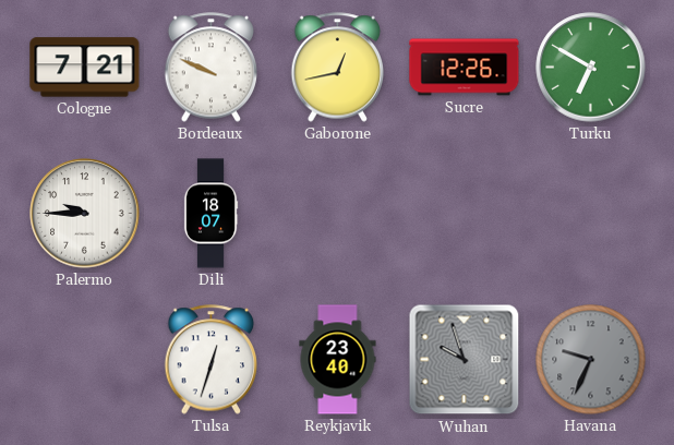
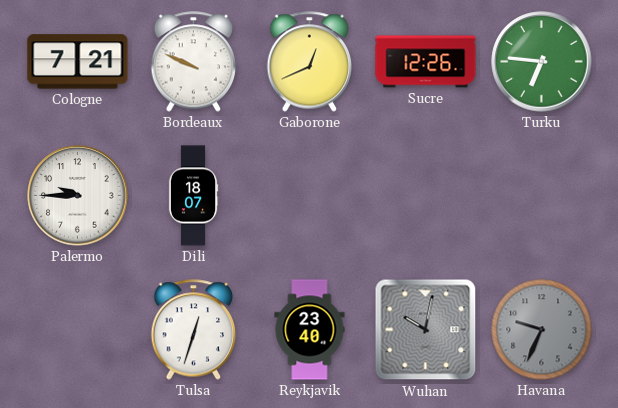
Gaborone: 12:43 -> 12:41 (310, 62)
Turku: 6:50 -> 6:46 (542, 62)
Wuhan: 9:57 -> 10:02 (426, 330)
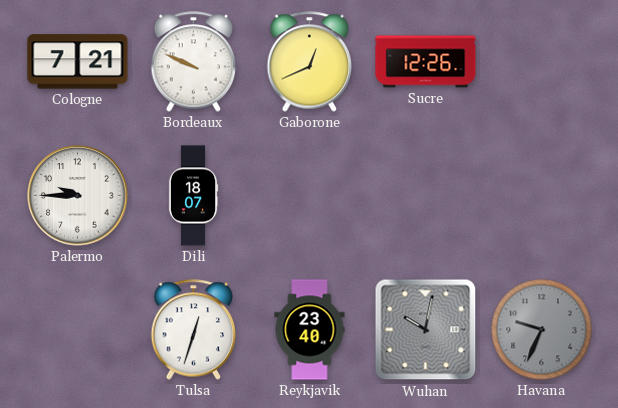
Turku: 6:46 -> none (542, 62)
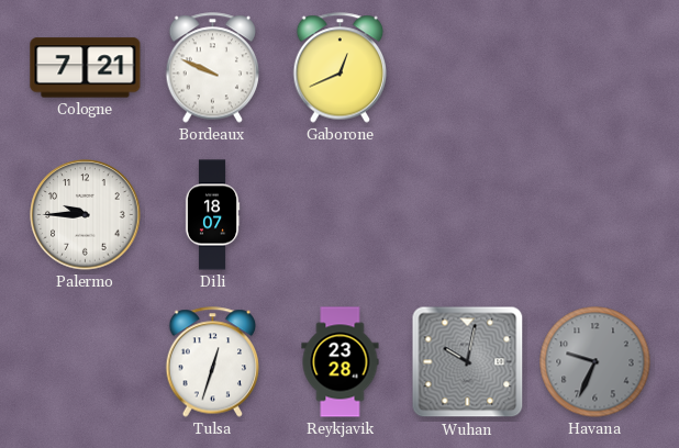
Sucre: 12:26 -> none (426, 62)
Reykjavik: 23:40 -> 23:28 (341, 362)
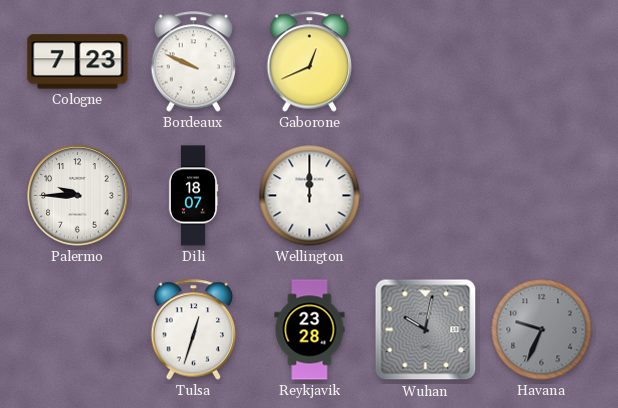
Cologne: 7:21 -> 7:23 (78, 62)
Wellington: none -> 12:00 (310, 196)
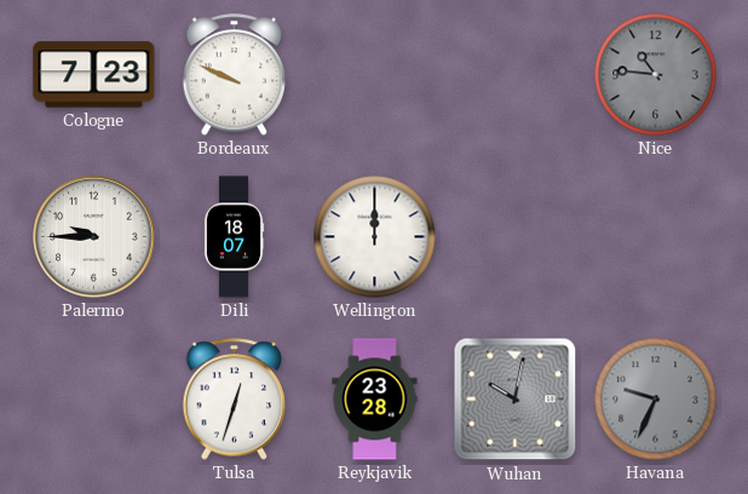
Gaborone: 12:41 -> none (310, 62)
Nice: none -> 10:46 (656, 75)
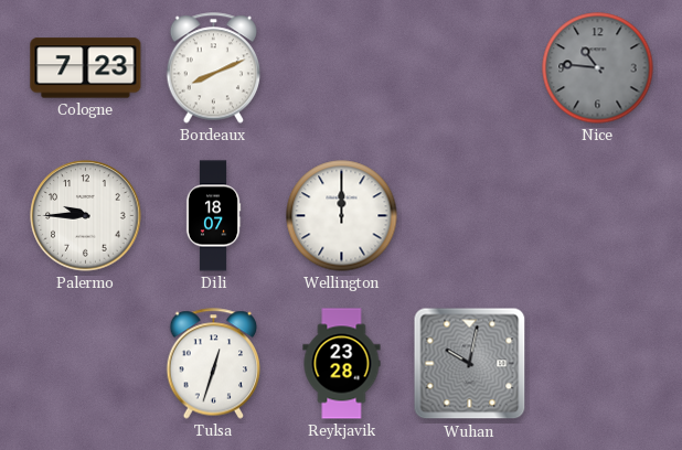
Bordeaux: 9:49 -> 8:11 (214, 68)
Havana: 9:34 -> none (656, 400)
